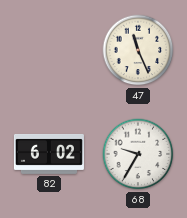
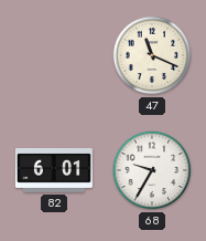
47: 11:26 -> 11:19 (152, 55)
82: 6:02 -> 6:01 (54, 170)
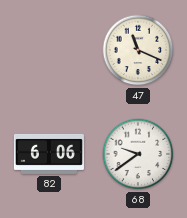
82: 6:01 -> 6:06 (49, 154)
68: 9:35 -> 9:39 (138, 154)
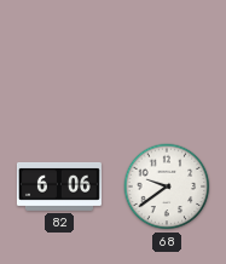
47: 11:19 -> none (138, 50)
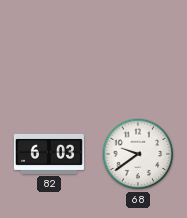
82: 6:06 -> 6:03 (49, 154)
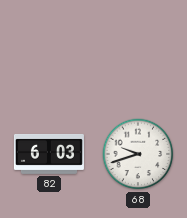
68: 9:39 -> 9:42 (138, 154)
